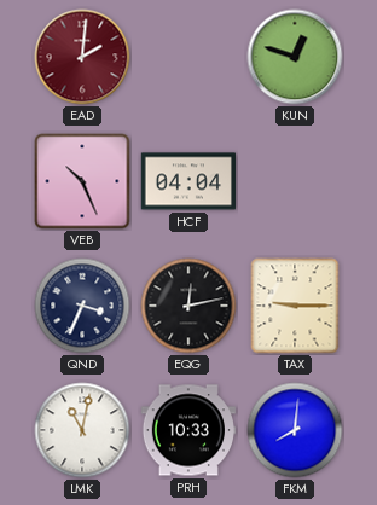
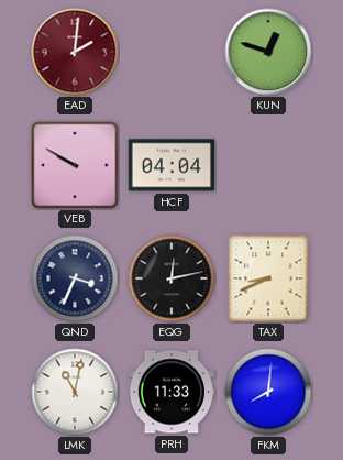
VEB: 10:26 -> 9:50 (75, 165)
TAX: 9:15 -> 8:41 (268, 278)
PRH: 10:33 -> 11:33 (170, 392)
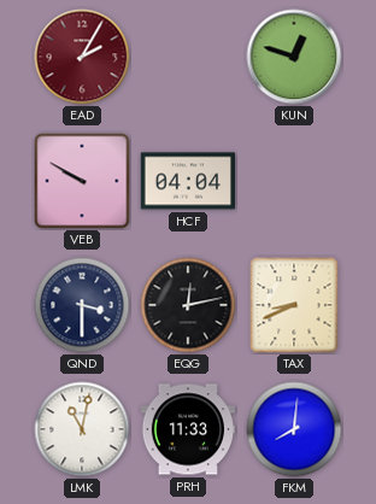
EAD: 2:01 -> 2:05 (82, 57)
QND: 3:34 -> 3:30 (82, 305)
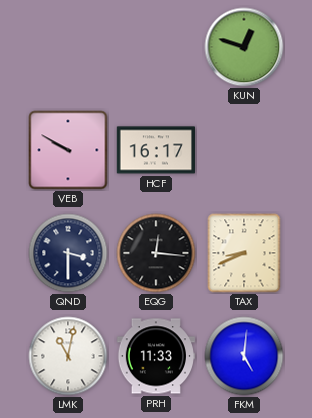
EAD: 2:05 -> none (82, 57)
HCF: 04:04 -> 16:17 (155, 150)
EQG: 12:13 -> 12:16 (156, 253)
FKM: 8:01 -> 5:01 (244, 356)
